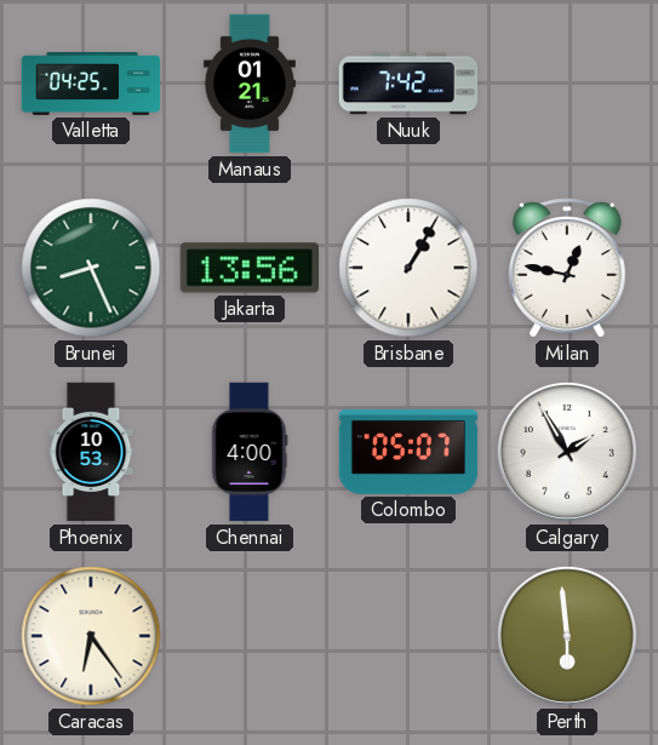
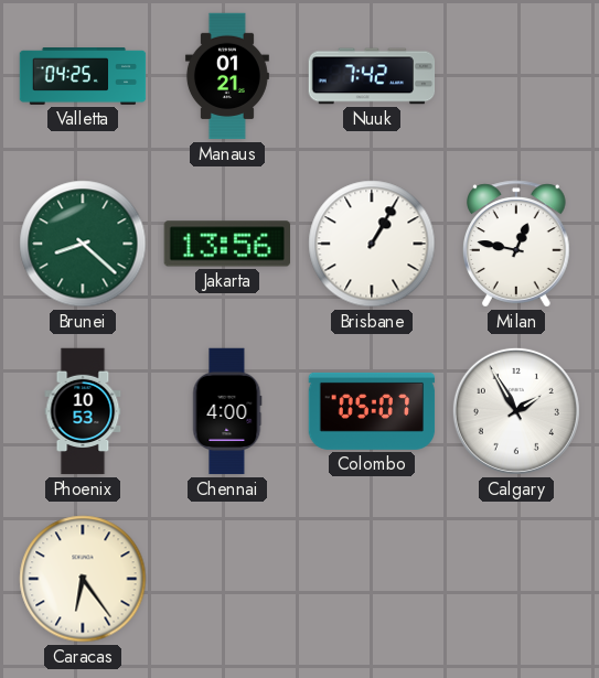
Brunei: 8:26 -> 8:22 (83, 244)
Perth: 5:59 -> none (567, 636)
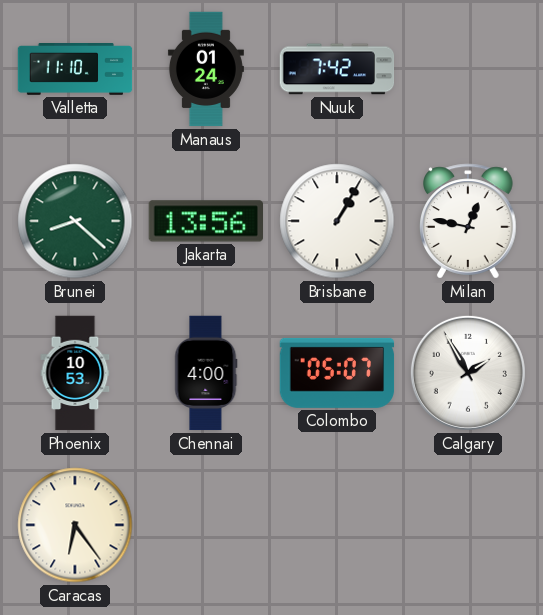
Valletta: 04:25 -> 11:10 (75, 70)
Manaus: 01:21 -> 01:24 (206, 69)
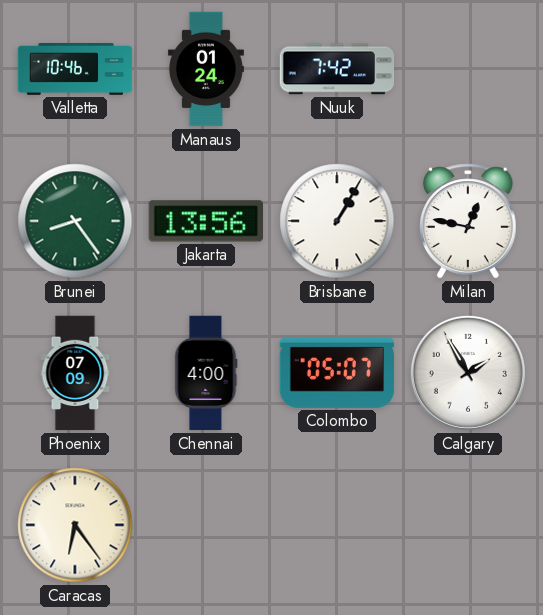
Valletta: 11:10 -> 10:46 (75, 70)
Brunei: 8:22 -> 8:24 (75, 221)
Phoenix: 10:53 -> 07:09 (75, 373)
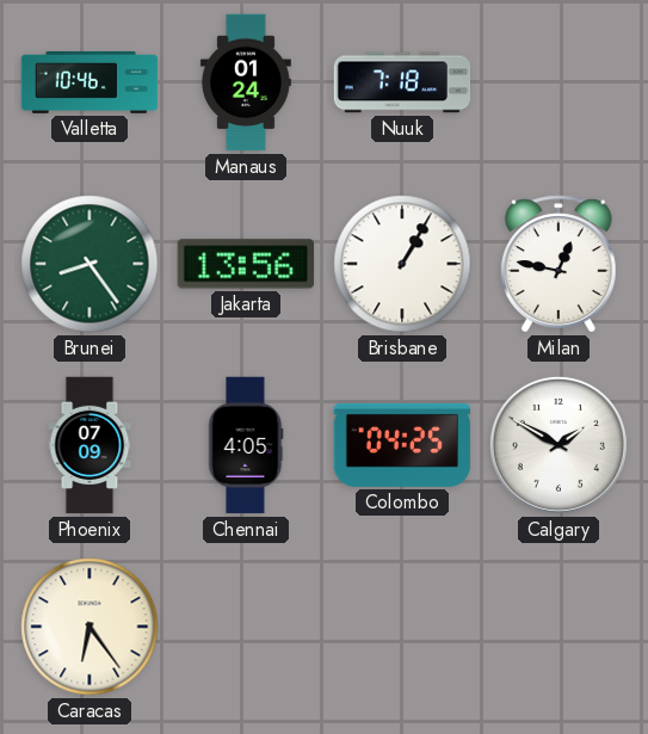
Nuuk: 7:42 -> 7:18 (402, 82)
Chennai: 4:00 -> 4:05 (246, 445)
Colombo: 05:07 -> 04:25 (402, 445)
Calgary: 1:55 -> 1:50 (558, 445)
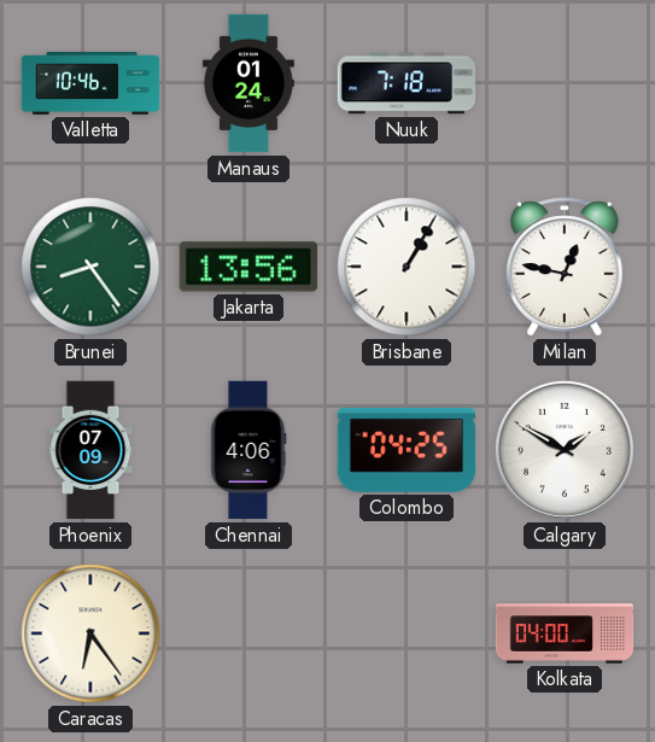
Chennai: 4:05 -> 4:06 (248, 450)
Kolkata: none -> 04:00 (565, 633)
